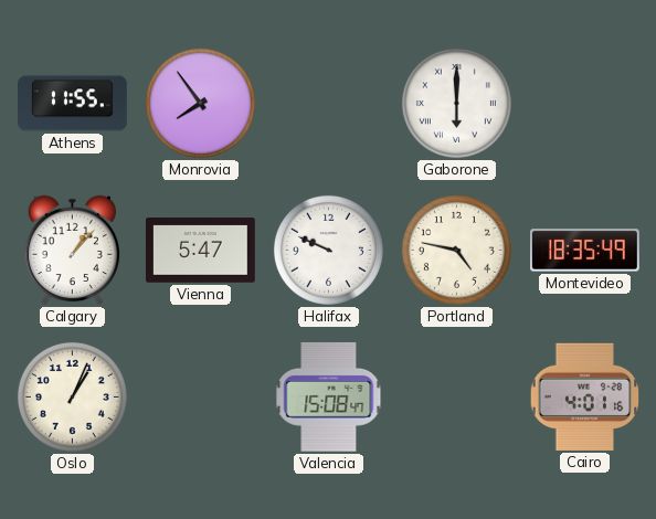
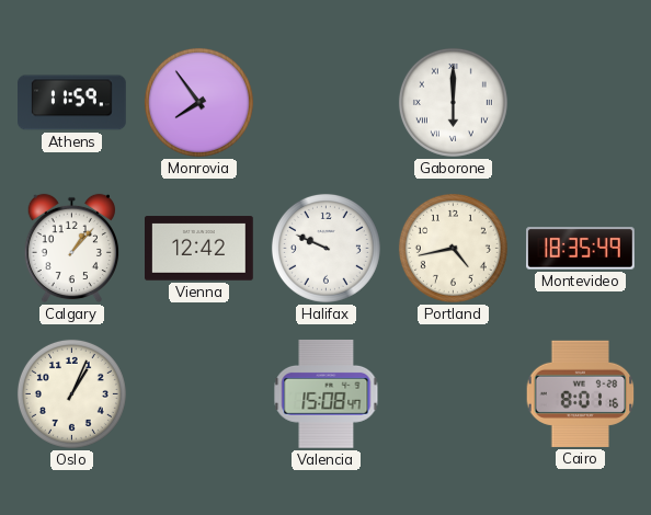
Athens: 11:55 -> 11:59 (72, 103)
Vienna: 5:47 -> 12:42 (199, 249)
Portland: 4:47 -> 4:43 (453, 248)
Cairo: 4:01 -> 8:01 (581, 393)
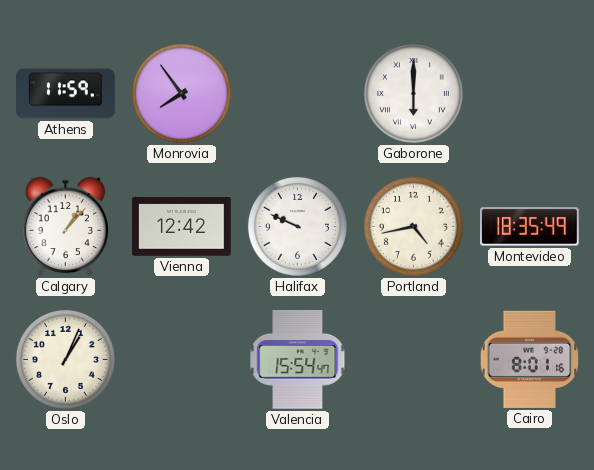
Valencia: 15:08 -> 15:54 (298, 359)
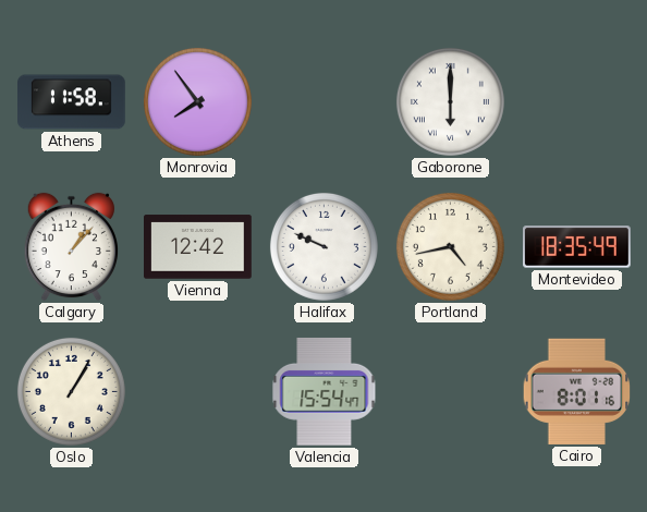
Athens: 11:59 -> 11:58 (72, 102)
Oslo: 1:04 -> 1:05 (71, 391)
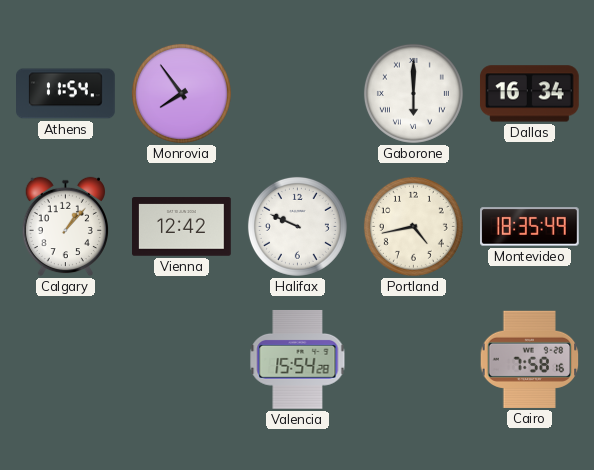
Athens: 11:58 -> 11:54 (66, 94)
Dallas: none -> 16:34 (529, 94)
Oslo: 1:05 -> none (71, 391)
Valencia: 15:54:47 -> 15:54:28 (298, 359)
Cairo: 8:01 -> 7:58 (530, 359)
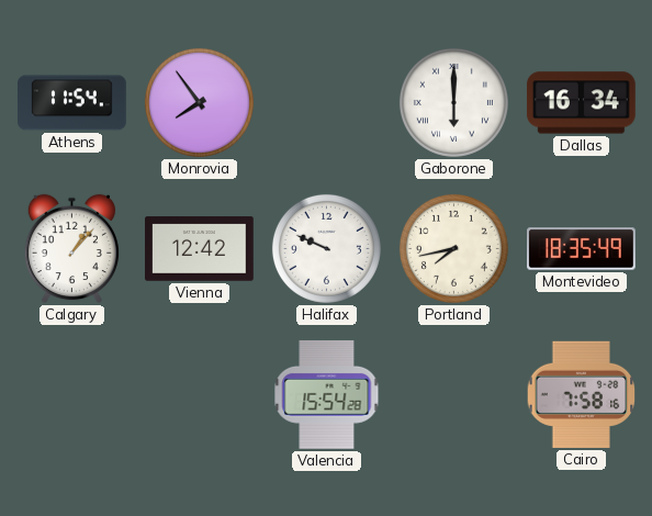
Portland: 4:43 -> 7:43 (453, 248)
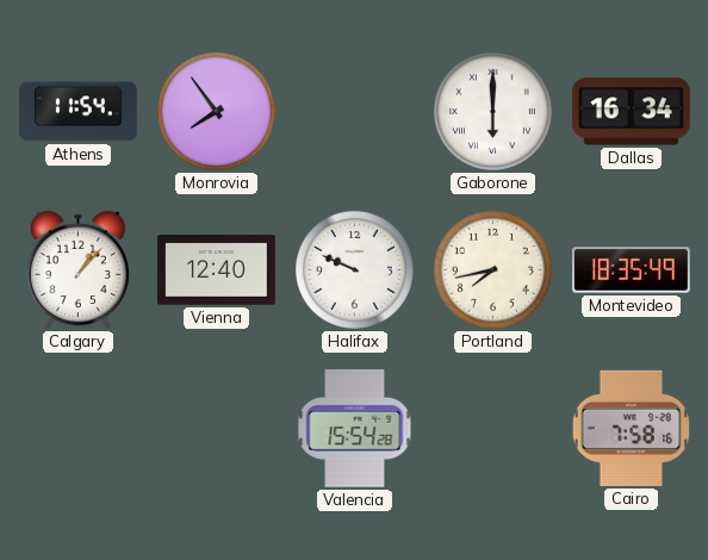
Vienna: 12:42 -> 12:40 (217, 270)
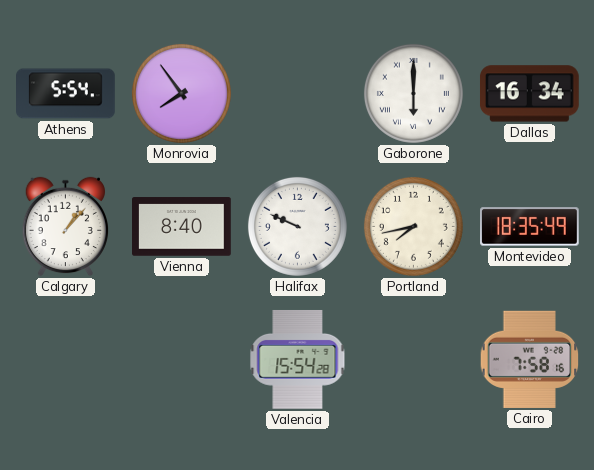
Athens: 11:54 -> 5:54 (66, 94)
Vienna: 12:40 -> 8:40 (182, 227)
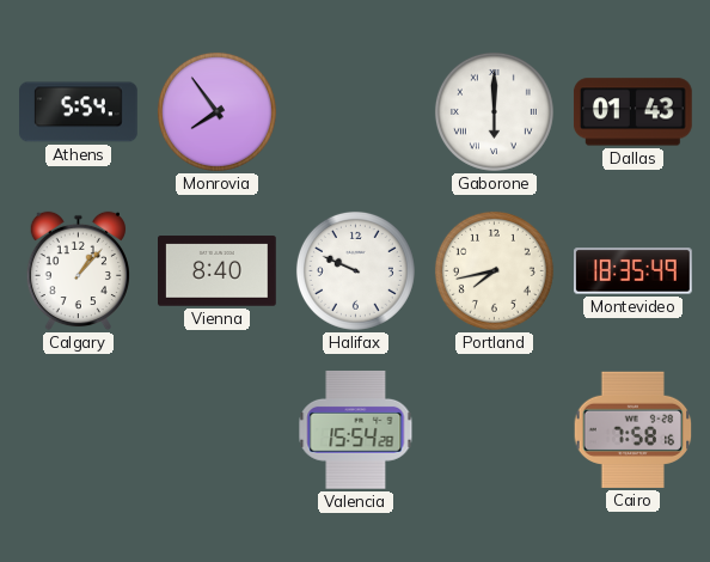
Dallas: 16:34 -> 01:43 (632, 112)
